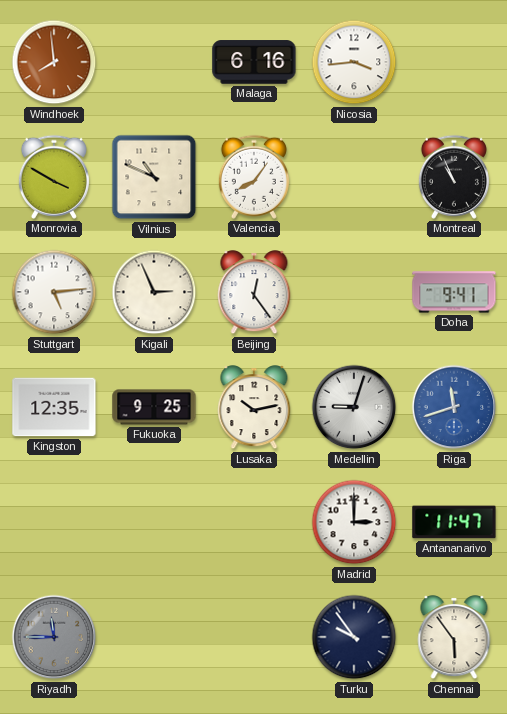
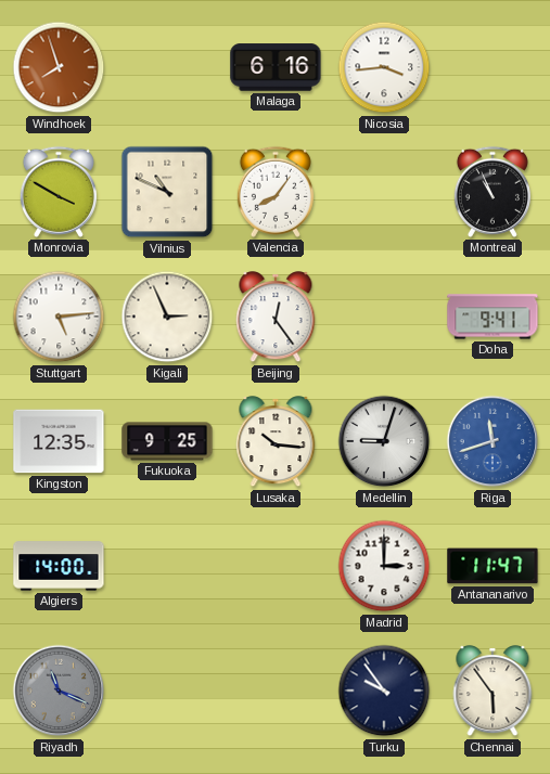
Windhoek: 7:59 -> 7:57 (59, 67)
Lusaka: 10:13 -> 10:16 (276, 442)
Algiers: none -> 14:00 (59, 566)
Riyadh: 11:45 -> 11:19 (59, 691)
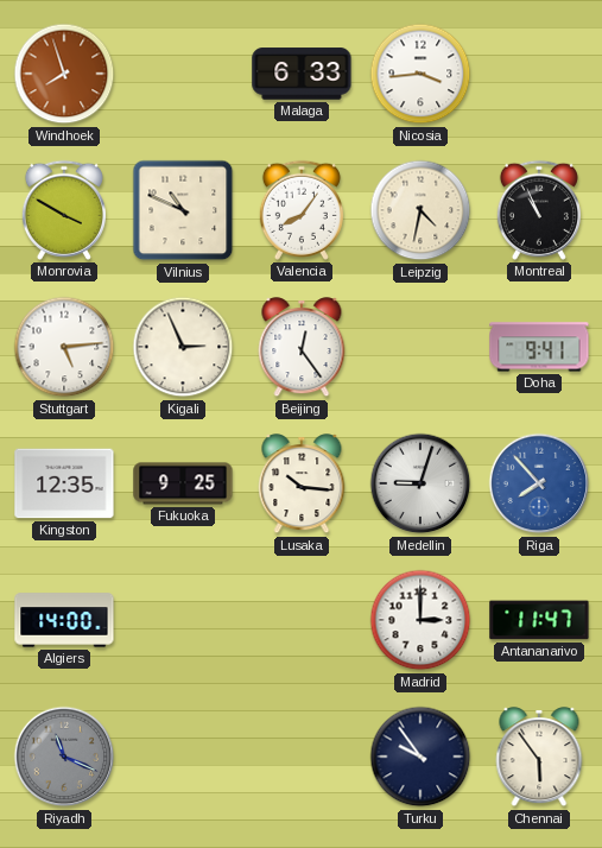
Malaga: 6:16 -> 6:33 (302, 74)
Leipzig: none -> 4:32 (420, 210)
Riga: 11:42 -> 7:53 (539, 483)
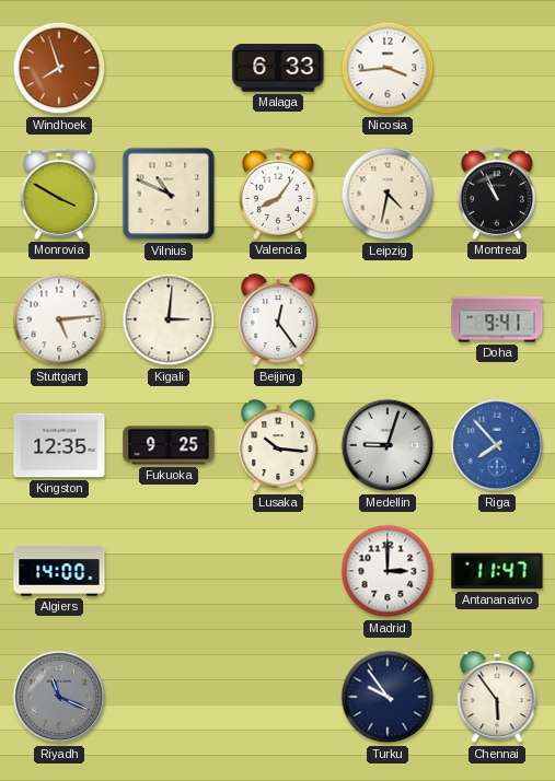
Kigali: 2:56 -> 3:01 (169, 319)
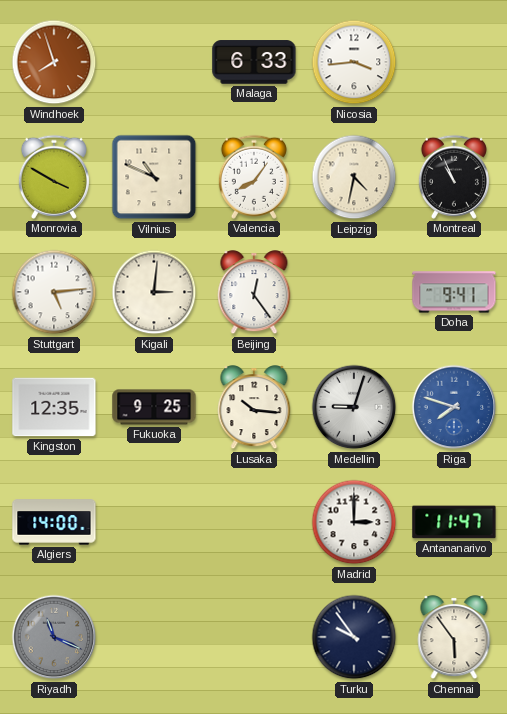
Riga: 7:53 -> 7:48 (454, 407)
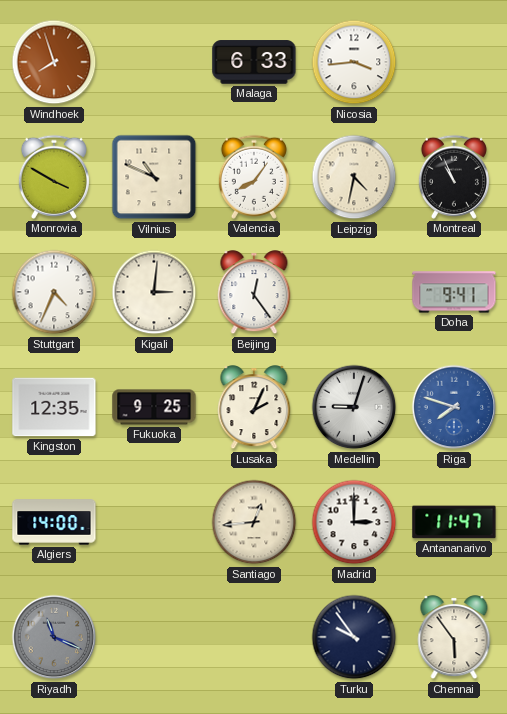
Stuttgart: 5:14 -> 4:34 (54, 292)
Lusaka: 10:16 -> 2:04 (254, 408)
Santiago: none -> 12:44 (254, 522)
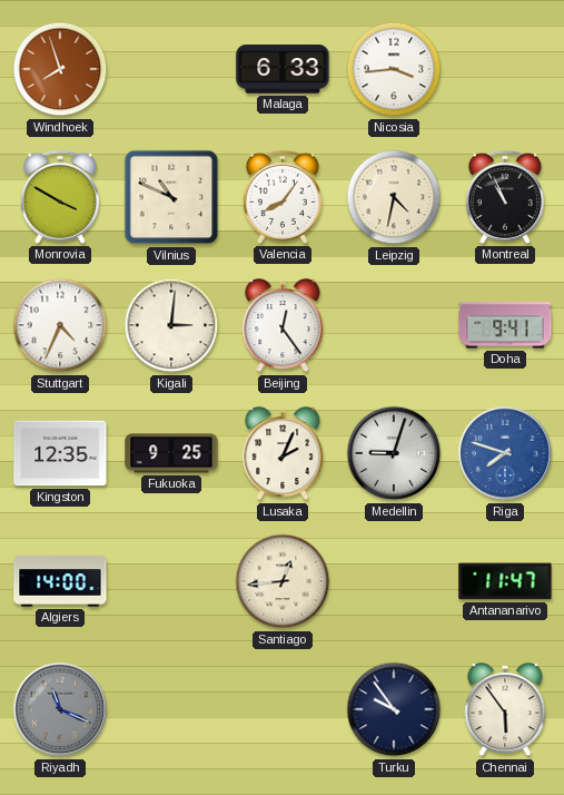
Madrid: 3:00 -> none (354, 522)
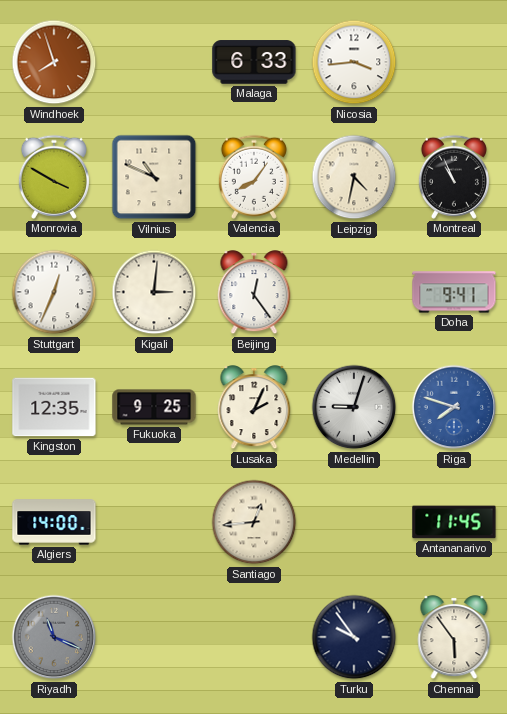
Stuttgart: 4:34 -> 12:34 (54, 292)
Antananarivo: 11:47 -> 11:45 (454, 522)
